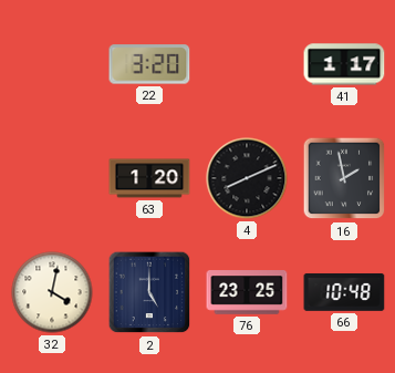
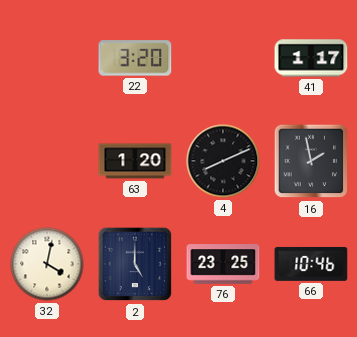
66: 10:48 -> 10:46 (311, 264)
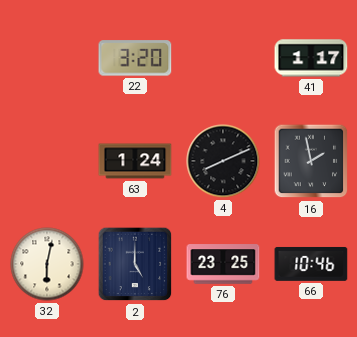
63: 1:20 -> 1:24 (135, 161)
32: 4:02 -> 6:02 (47, 264)
